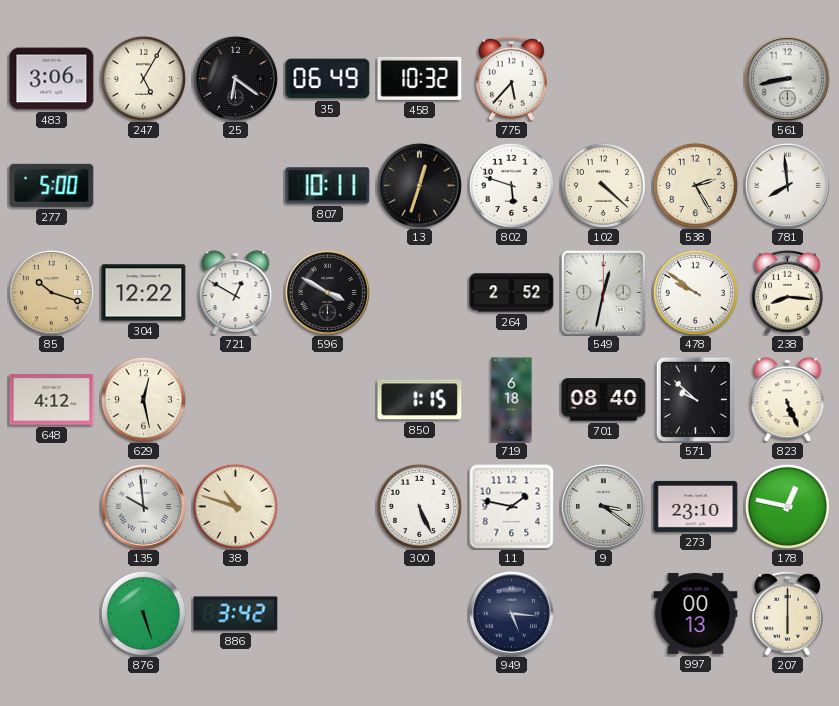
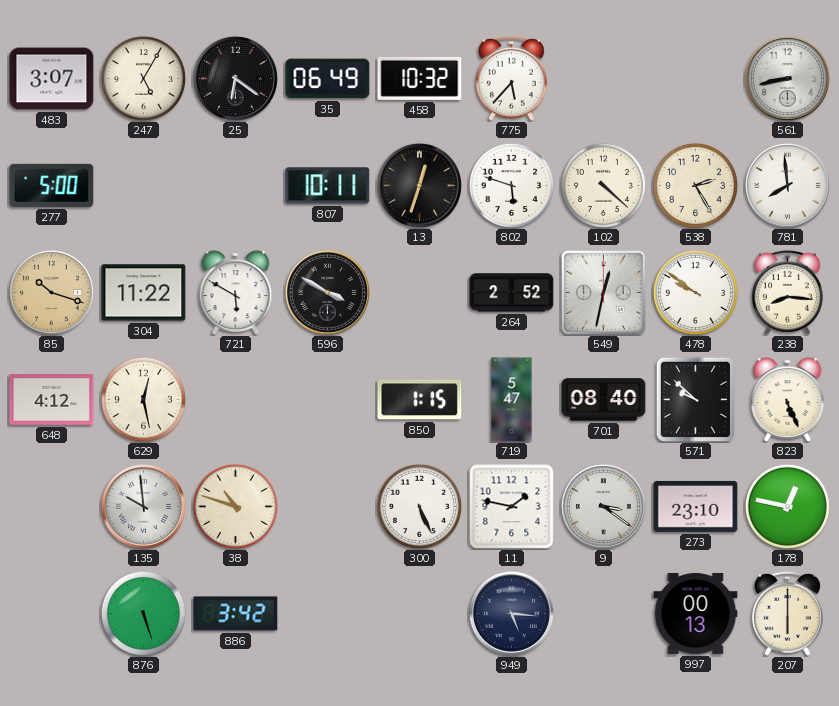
483: 3:06 -> 3:07 (52, 79)
304: 12:22 -> 11:22 (144, 293)
721: 12:50 -> 5:50 (236, 293)
719: 6:18 -> 5:47 (512, 400)
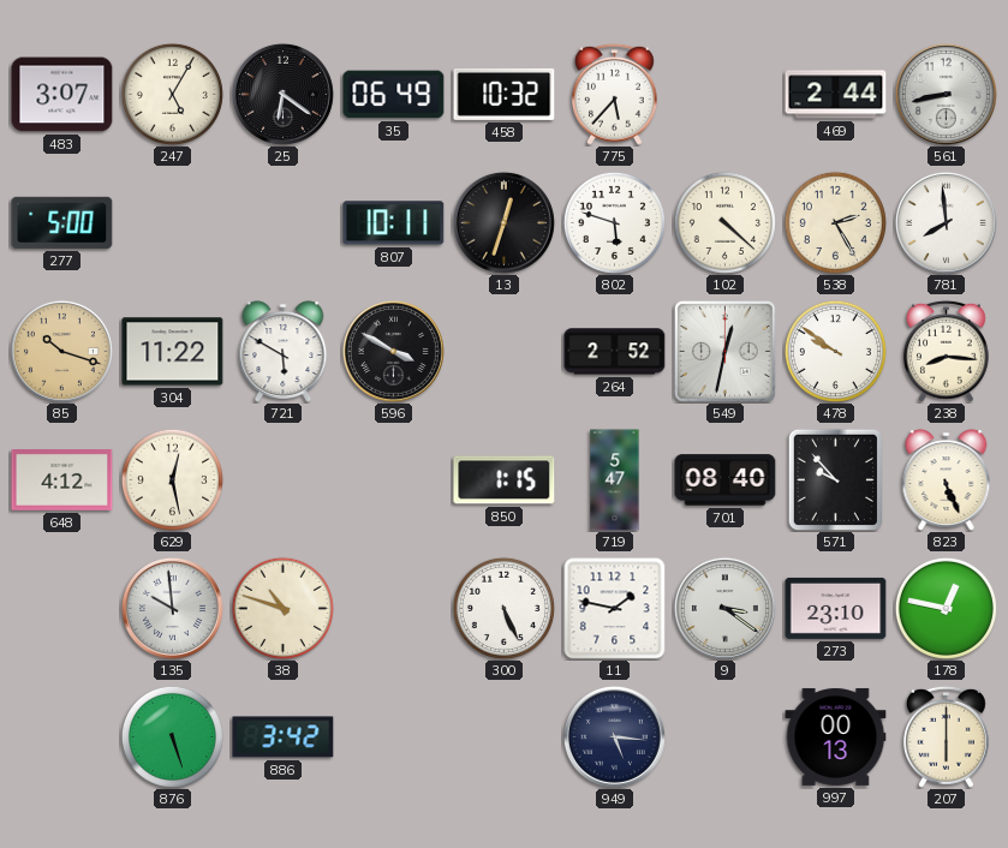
469: none -> 2:44 (836, 95)
571: 9:52 -> 9:53 (835, 479)
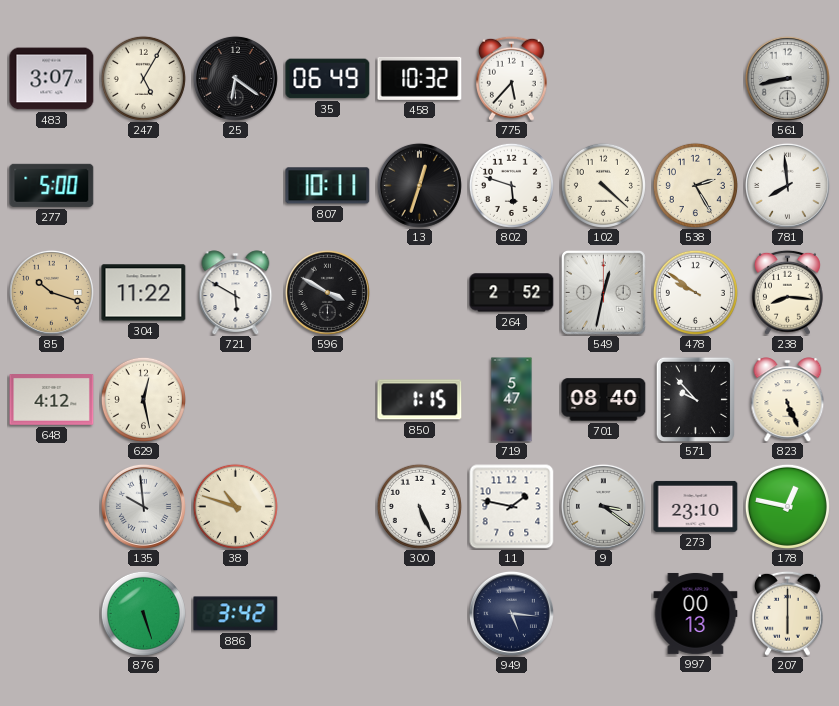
469: 2:44 -> none (836, 95)
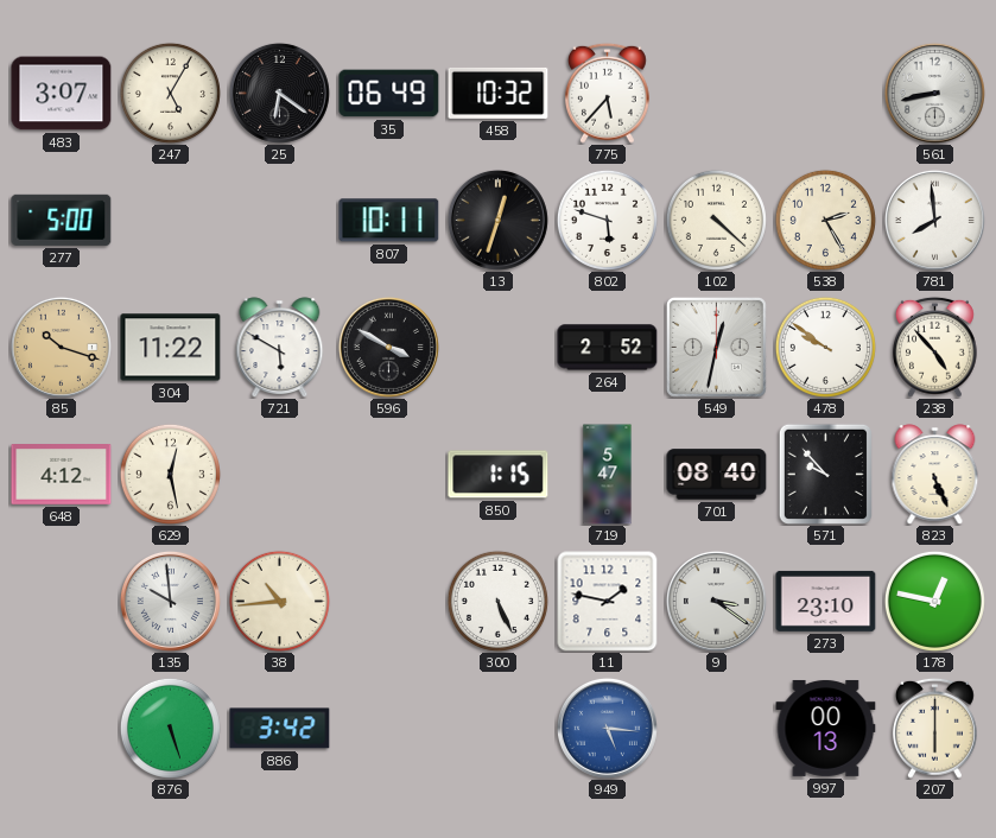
238: 8:16 -> 4:53 (934, 347)
38: 10:48 -> 10:44 (279, 601)
949 dial: navy -> blue (607, 728)
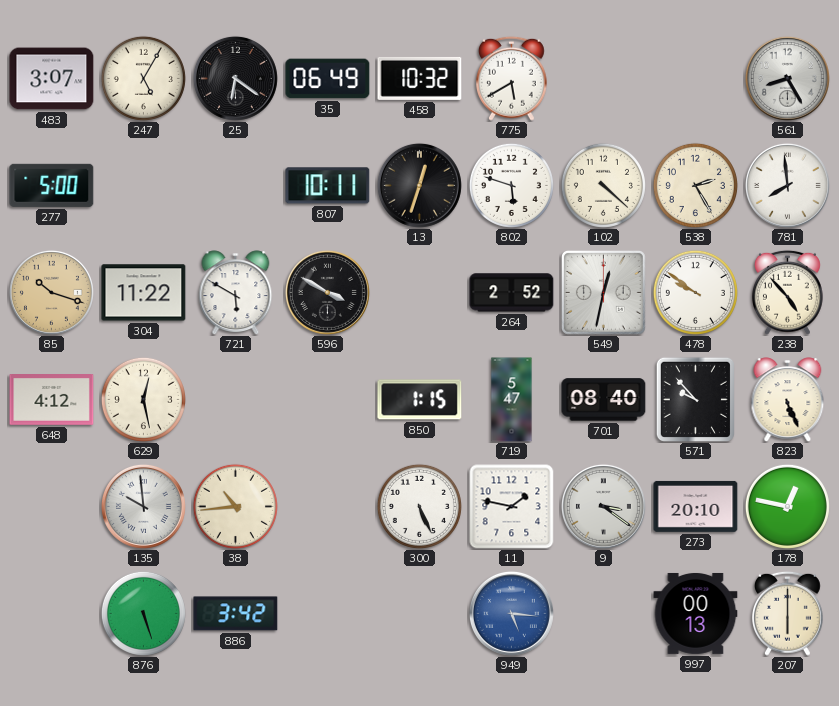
775: 5:37 -> 5:40 (511, 78)
561: 8:43 -> 8:25 (787, 78)
273: 23:10 -> 20:10 (696, 506)
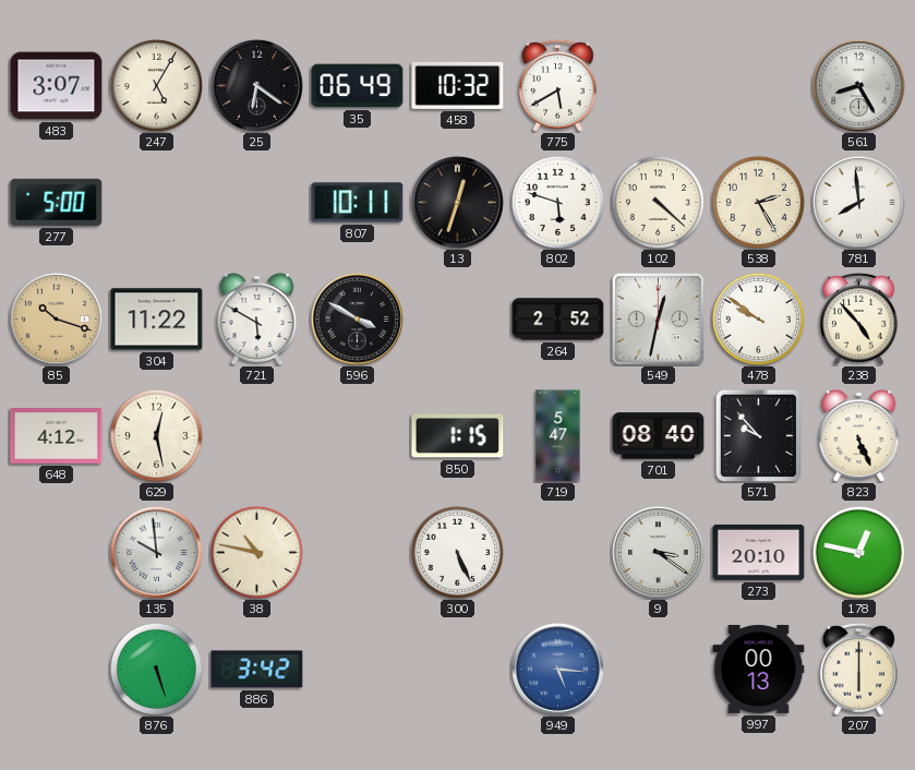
38: 10:44 -> 10:47 (256, 552)
11: 1:47 -> none (512, 507)
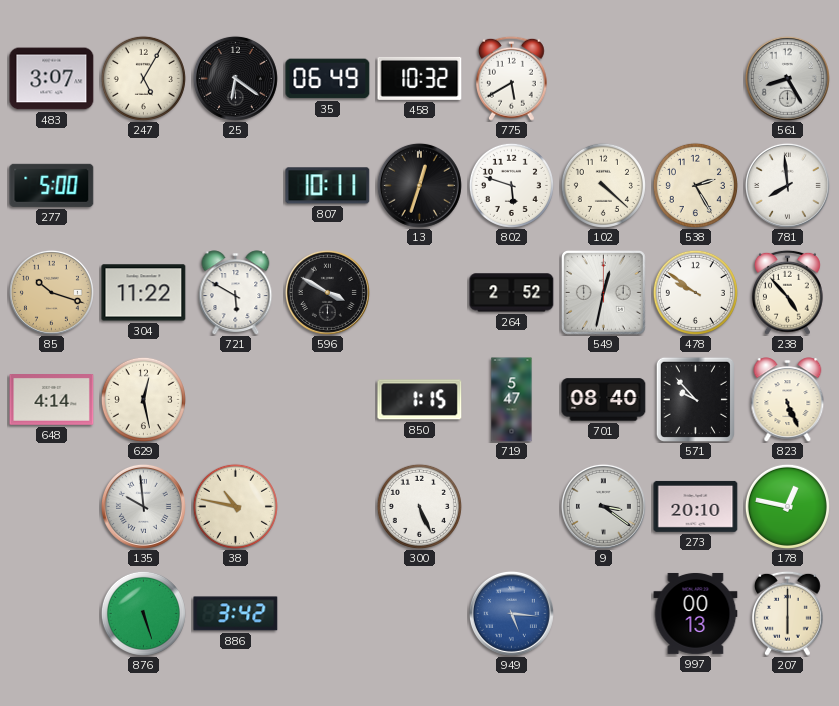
648: 4:12 -> 4:14 (52, 400)
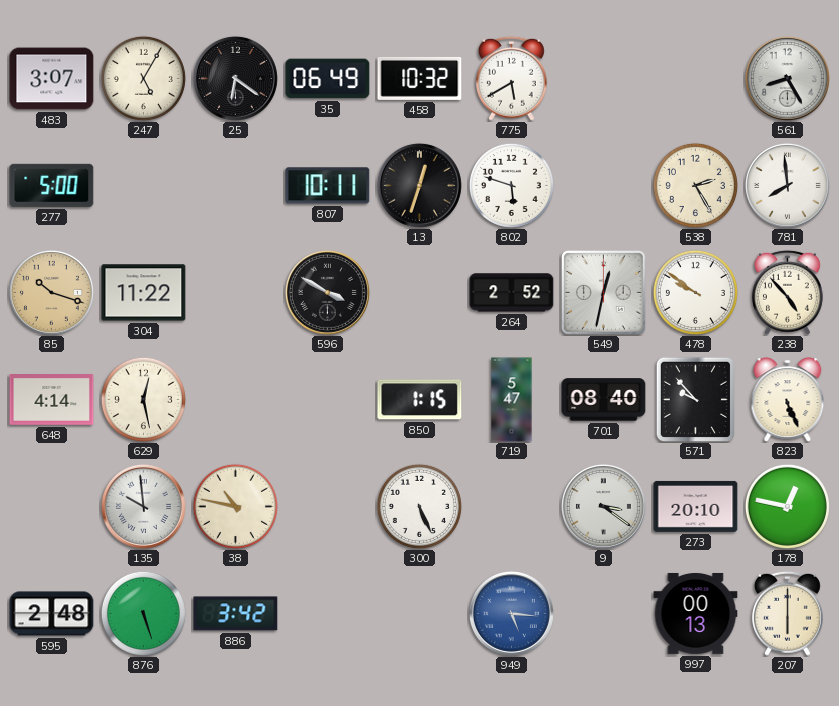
102: 4:22 -> none (603, 185)
721: 5:50 -> none (236, 293)
595: none -> 2:48 (52, 614)
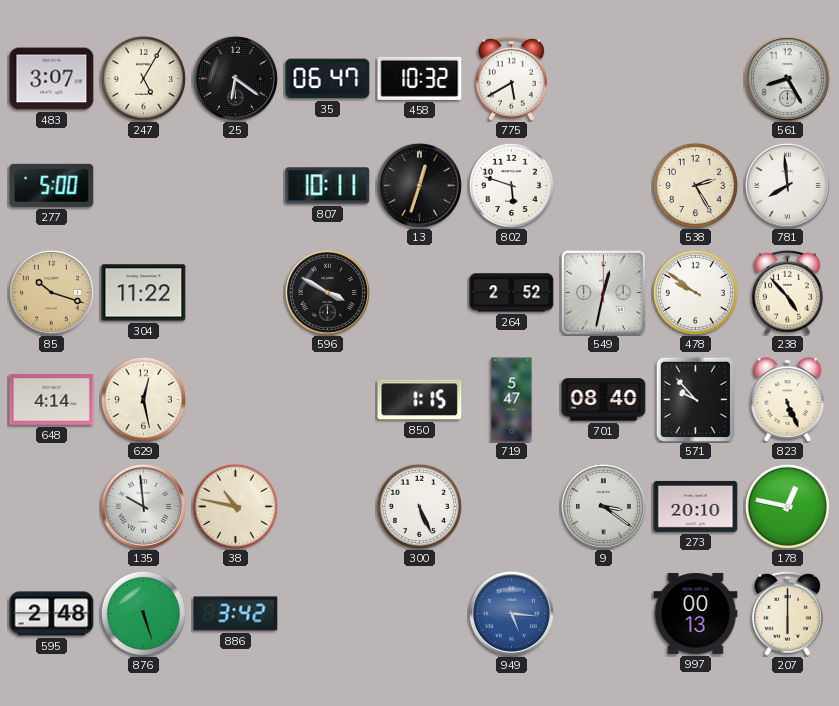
35: 06:49 -> 06:47 (328, 79)
